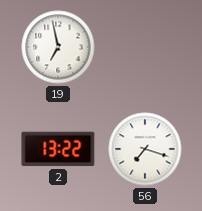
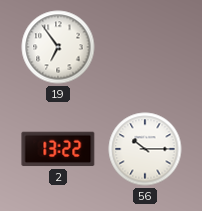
19: 6:58 -> 6:54 (58, 47)
56: 7:18 -> 10:15 (145, 149)
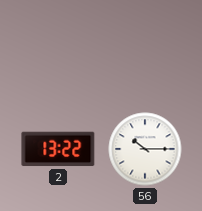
19: 6:54 -> none (58, 47)
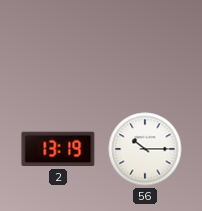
2: 13:22 -> 13:19 (58, 149)
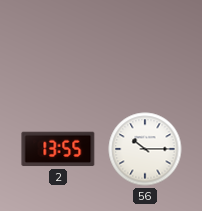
2: 13:19 -> 13:55 (58, 149)
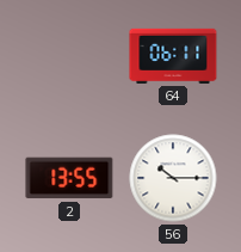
64: none -> 06:11 (173, 56)
